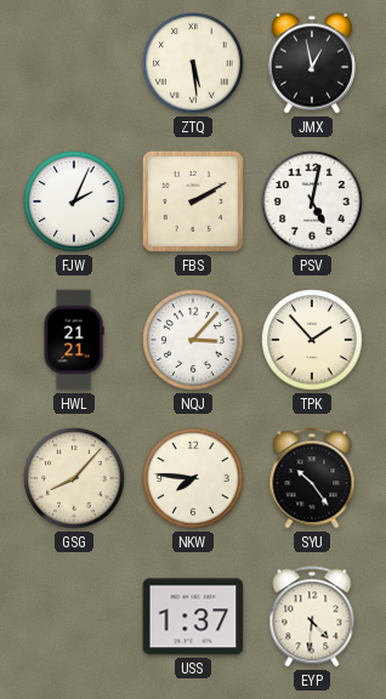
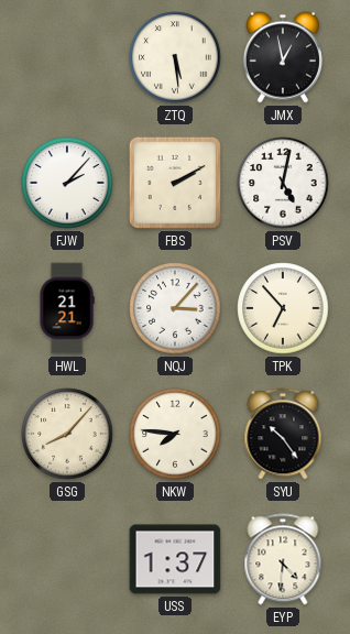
FJW: 2:04 -> 2:07 (67, 183)
TPK: 1:53 -> 6:53 (283, 308)
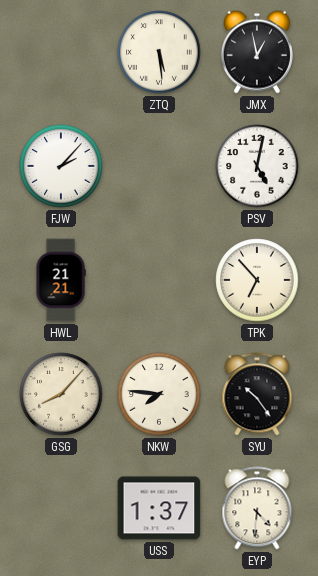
FBS: 2:10 -> none (175, 183)
NQJ: 3:07 -> none (175, 308)
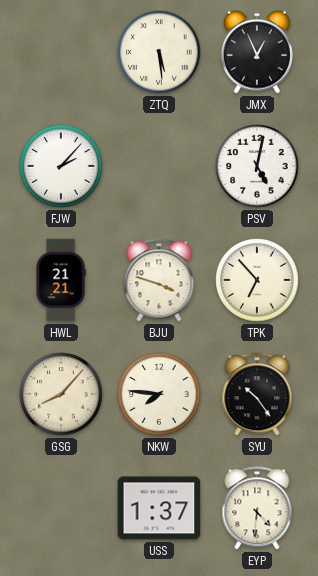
JMX: 12:58 -> 12:56 (257, 52)
BJU: none -> 3:48 (159, 280)
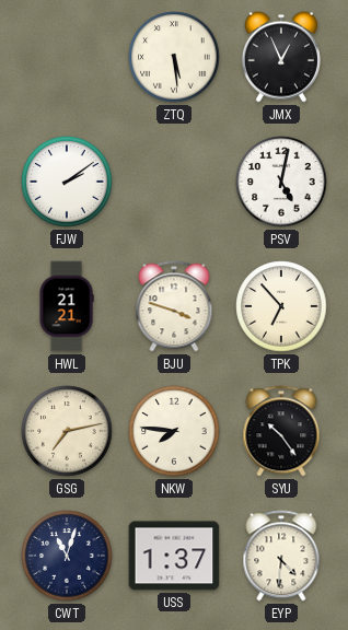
FJW: 2:07 -> 2:09 (67, 182)
GSG: 8:07 -> 7:13 (67, 431)
CWT: none -> 11:03 (67, 556)
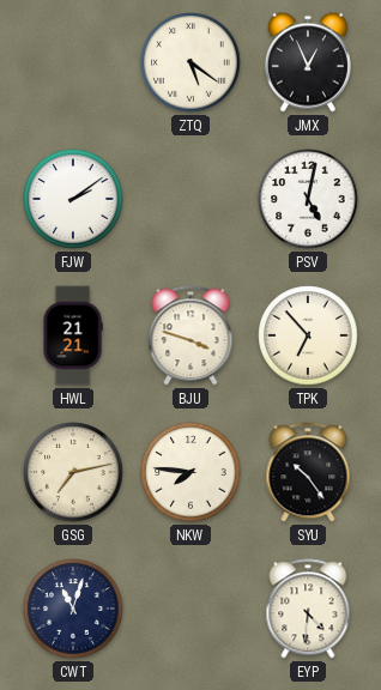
ZTQ: 5:29 -> 5:21 (190, 62)
USS: 1:37 -> none (174, 556)
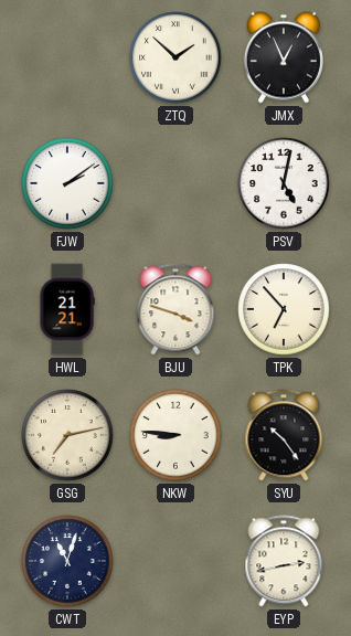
ZTQ: 5:21 -> 1:52 (175, 57)
NKW: 7:46 -> 8:46 (175, 435)
EYP: 4:31 -> 2:43 (284, 561)
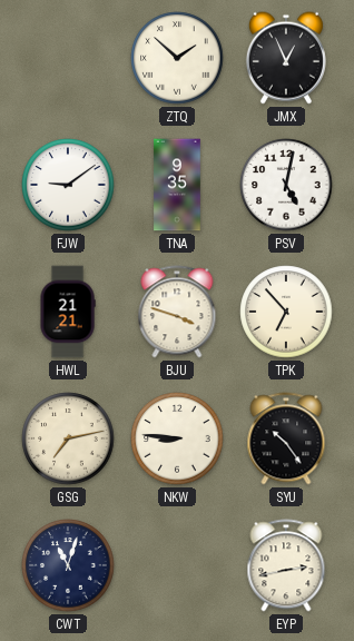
FJW: 2:09 -> 9:09 (68, 185)
TNA: none -> 9:35 (177, 185)
